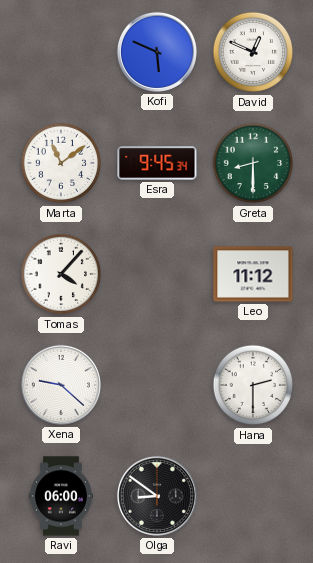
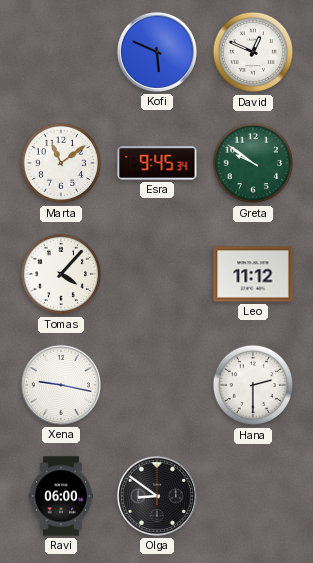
Greta: 8:30 -> 9:51 (253, 163)
Xena: 9:22 -> 9:17 (61, 385)
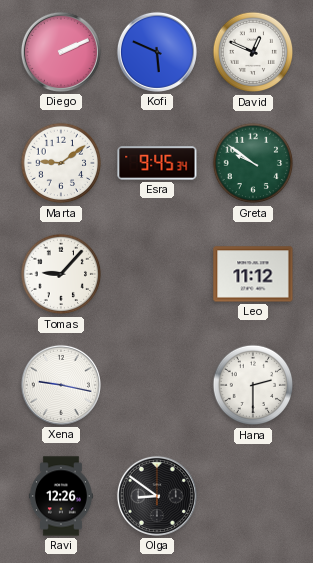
Diego: none -> 2:11 (61, 52)
Marta: 11:09 -> 9:09 (61, 163)
Tomas: 4:07 -> 9:07 (61, 274)
Ravi: 06:00 -> 12:26 (61, 496)
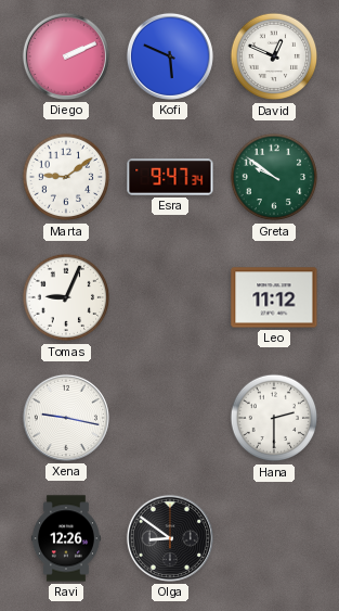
Esra: 9:45 -> 9:47 (170, 177)
Tomas: 9:07 -> 9:04 (66, 297)
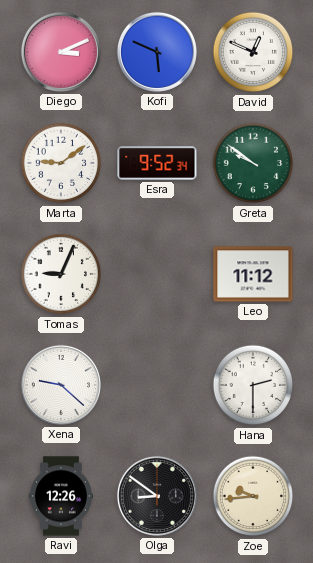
Diego: 2:11 -> 3:11 (61, 52)
Esra: 9:47 -> 9:52 (157, 163)
Xena: 9:17 -> 9:22 (61, 385)
Zoe: none -> 9:44 (253, 496)
